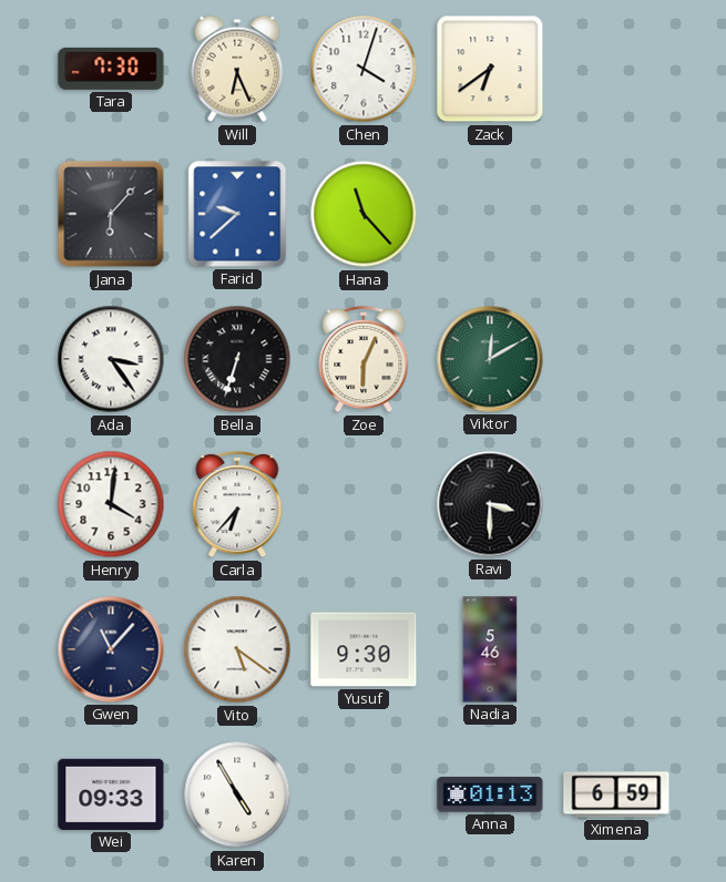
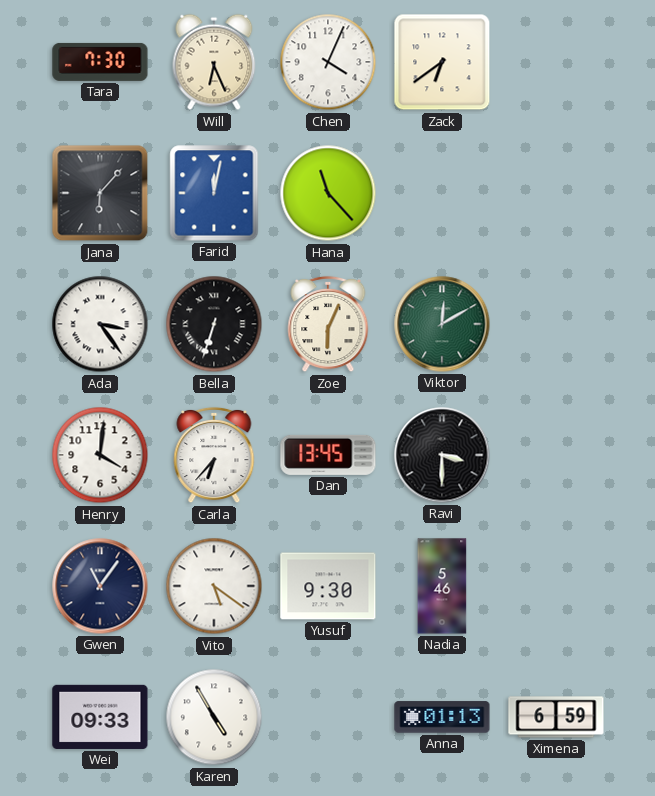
Chen: 4:03 -> 4:04 (328, 62)
Farid: 9:38 -> 12:02 (214, 193)
Dan: none -> 13:45 (328, 455)
Gwen: 11:07 -> 11:06 (100, 586)
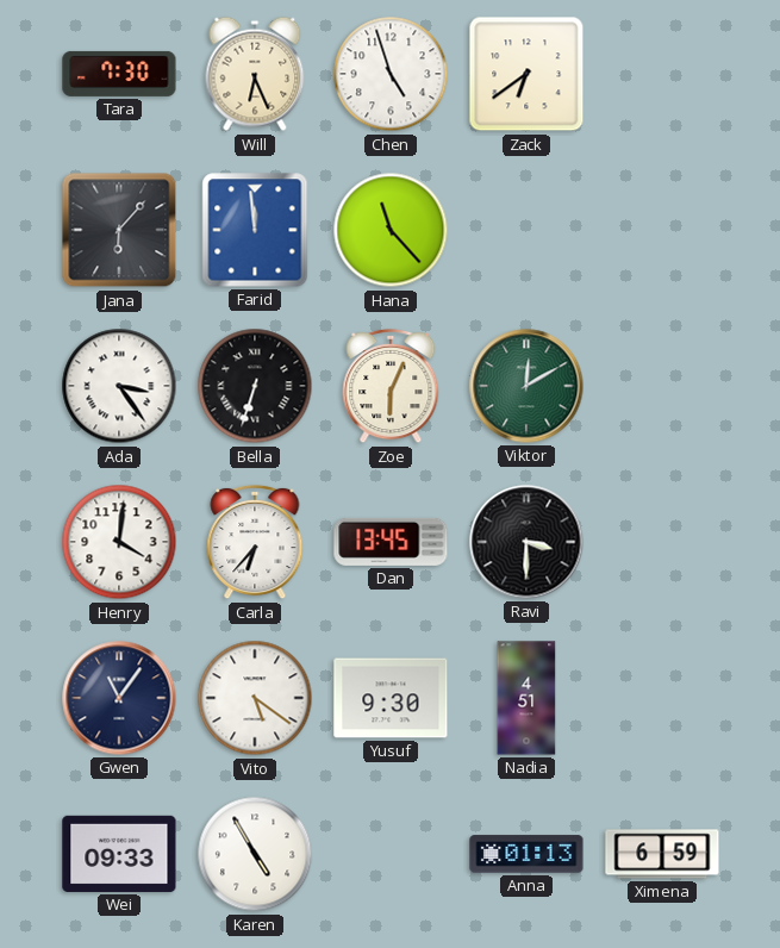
Chen: 4:04 -> 4:57 (391, 74)
Farid: 12:02 -> 11:59 (255, 230)
Nadia: 5:46 -> 4:51 (526, 698)
